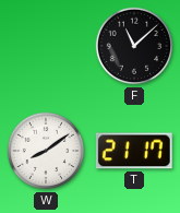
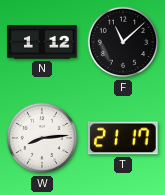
N: none -> 1:12 (43, 42)
W: 8:09 -> 8:14 (42, 138)
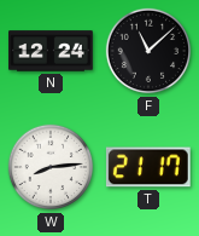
N: 1:12 -> 12:24 (52, 51)
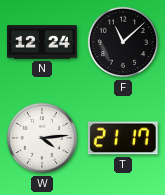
W: 8:14 -> 4:14 (42, 138)
